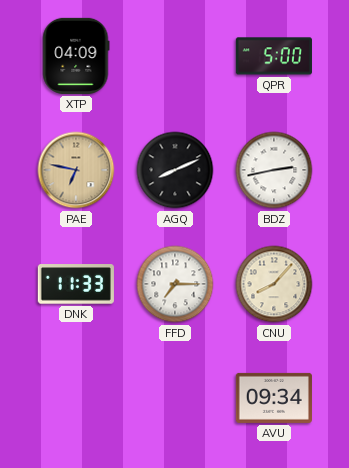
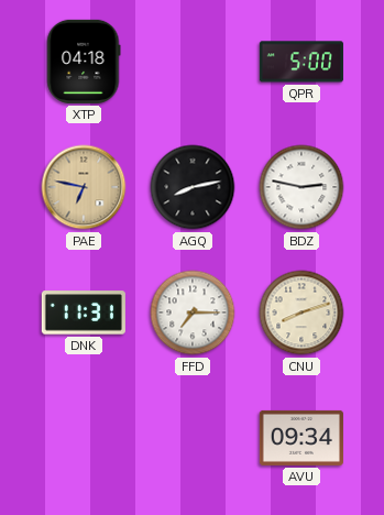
XTP: 04:09 -> 04:18 (84, 62)
AGQ: 8:11 -> 8:13 (193, 187)
BDZ: 2:43 -> 2:47 (301, 187)
DNK: 11:33 -> 11:31 (84, 313)
CNU: 8:07 -> 8:12 (301, 313)
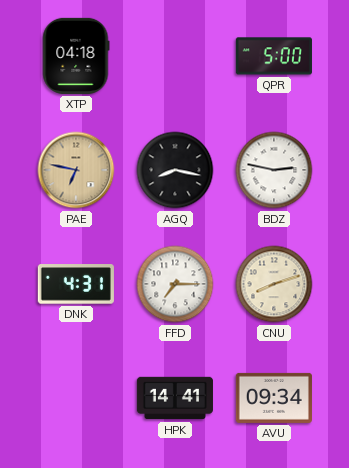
AGQ: 8:13 -> 8:17 (175, 170)
DNK: 11:31 -> 4:31 (76, 284)
HPK: none -> 14:41 (175, 398)
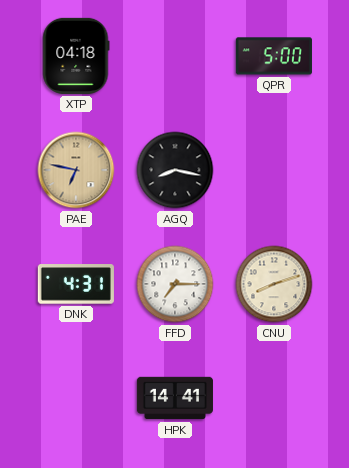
BDZ: 2:47 -> none (274, 170)
AVU: 09:34 -> none (274, 398)
